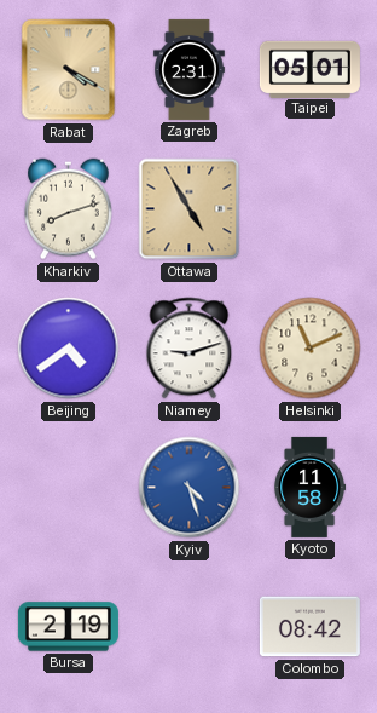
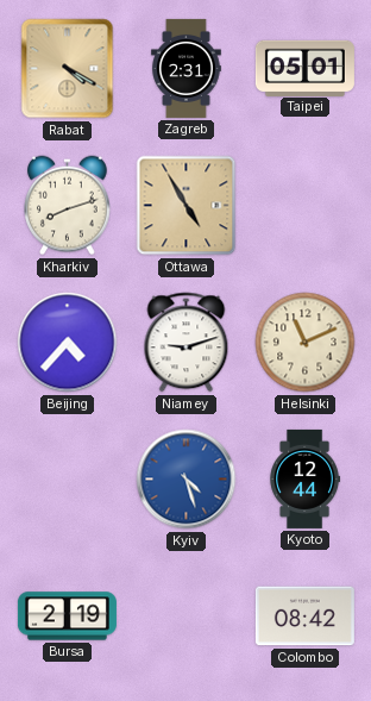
Beijing: 4:39 -> 4:37 (68, 343)
Kyoto: 11:58 -> 12:44 (306, 478)
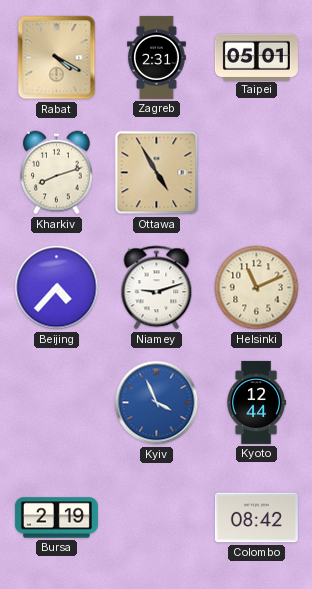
Kyiv: 4:27 -> 3:56 (157, 403)
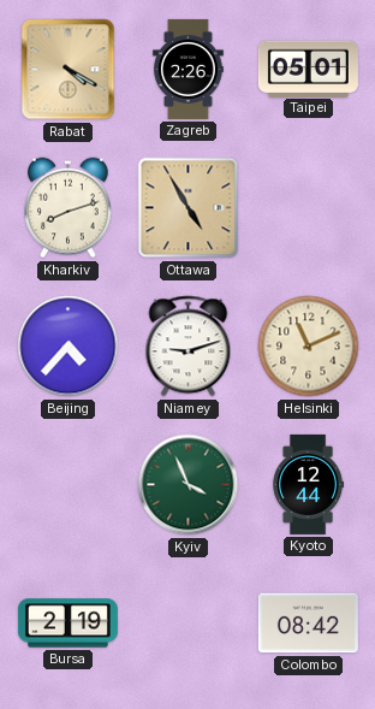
Zagreb: 2:31 -> 2:26 (189, 69)
Kyiv dial: blue -> green (189, 485)
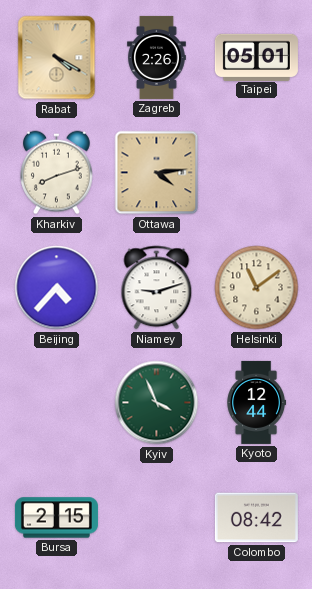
Ottawa: 4:55 -> 4:14 (157, 173)
Helsinki: 11:11 -> 11:09 (257, 288)
Bursa: 2:19 -> 2:15 (56, 518)
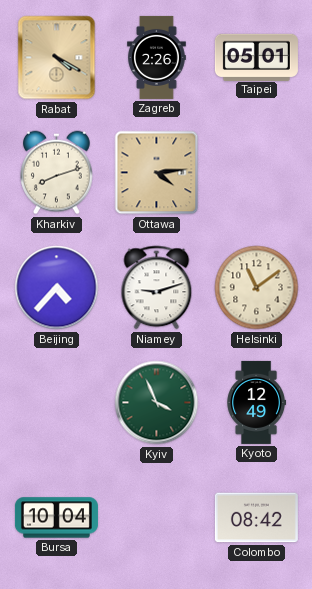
Kyoto: 12:44 -> 12:49 (257, 402)
Bursa: 2:15 -> 10:04 (56, 518)
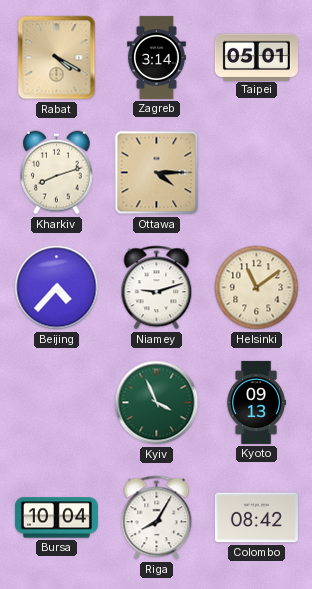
Zagreb: 2:26 -> 3:14 (157, 57)
Ottawa: 4:14 -> 4:15 (157, 173)
Kyoto: 12:49 -> 09:13 (257, 402)
Riga: none -> 8:05 (157, 518)
